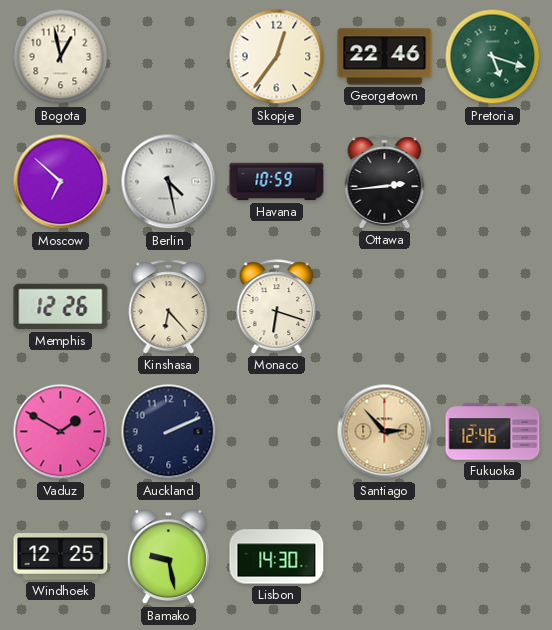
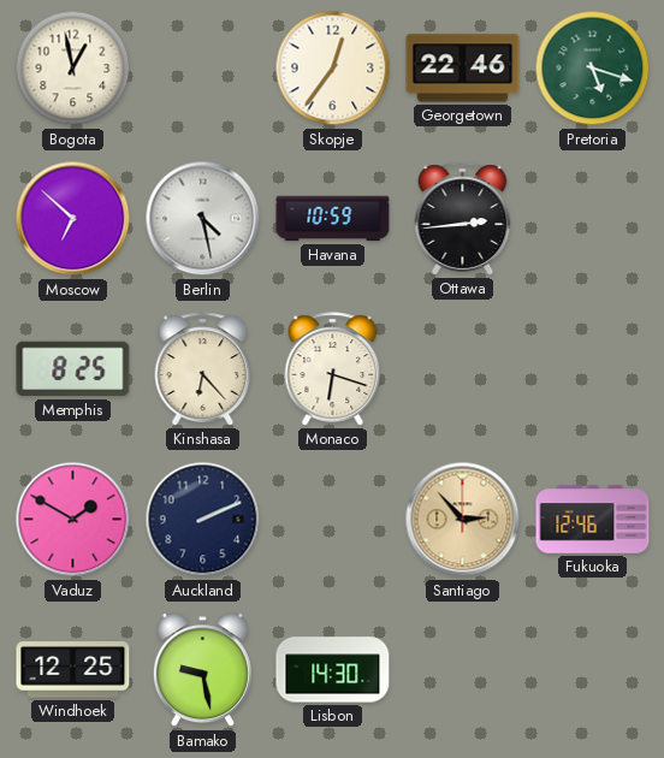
Memphis: 12:26 -> 8:25 (73, 369)
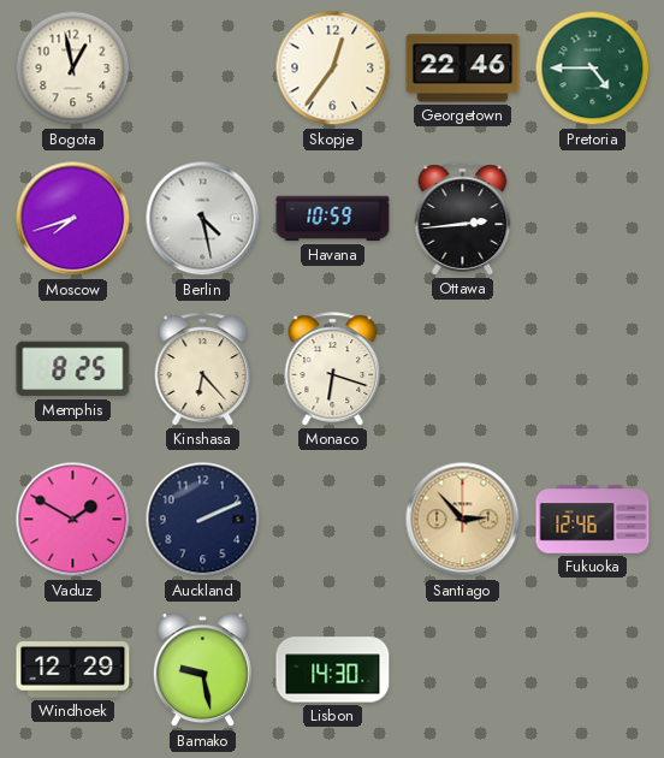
Pretoria: 5:18 -> 4:45 (593, 69)
Moscow: 6:52 -> 7:42 (73, 219)
Windhoek: 12:25 -> 12:29 (73, 670)
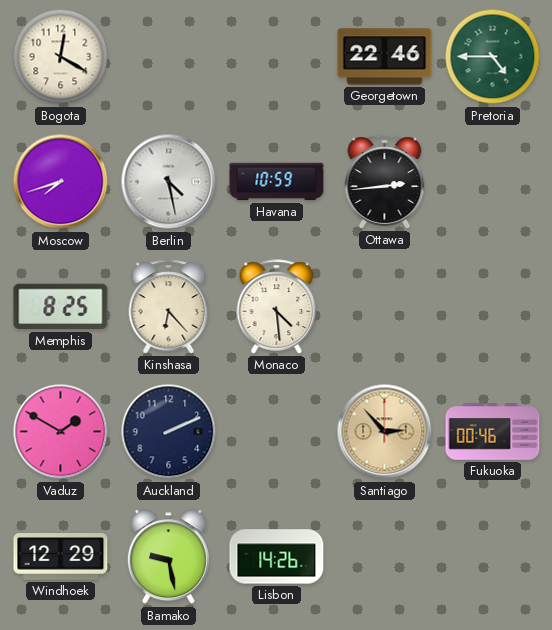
Bogota: 12:58 -> 12:20 (61, 57)
Skopje: 12:36 -> none (333, 69)
Monaco: 6:18 -> 4:29 (277, 307)
Fukuoka: 12:46 -> 00:46 (493, 432)
Lisbon: 14:30 -> 14:26 (277, 557)
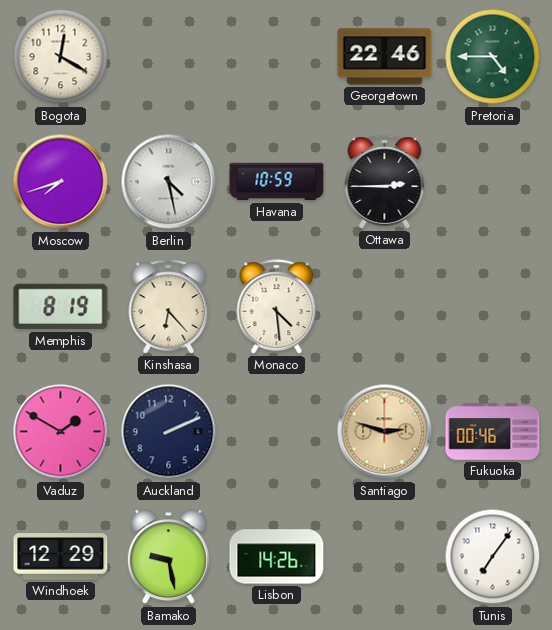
Ottawa: 2:44 -> 2:45 (385, 182)
Memphis: 8:25 -> 8:19 (61, 307)
Santiago: 2:53 -> 2:48 (385, 432)
Tunis: none -> 7:06 (493, 557)
